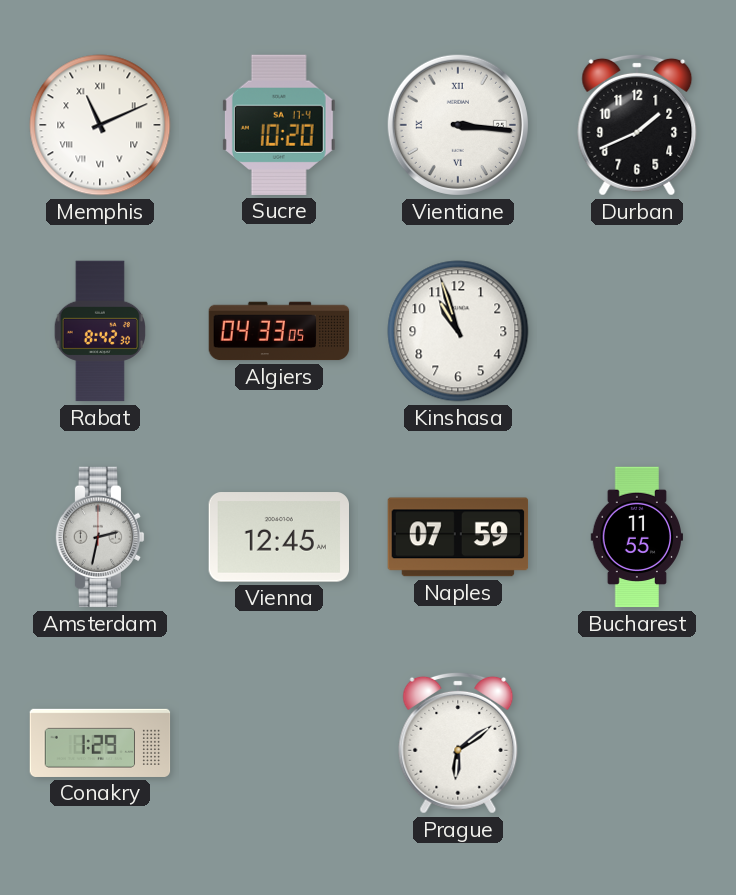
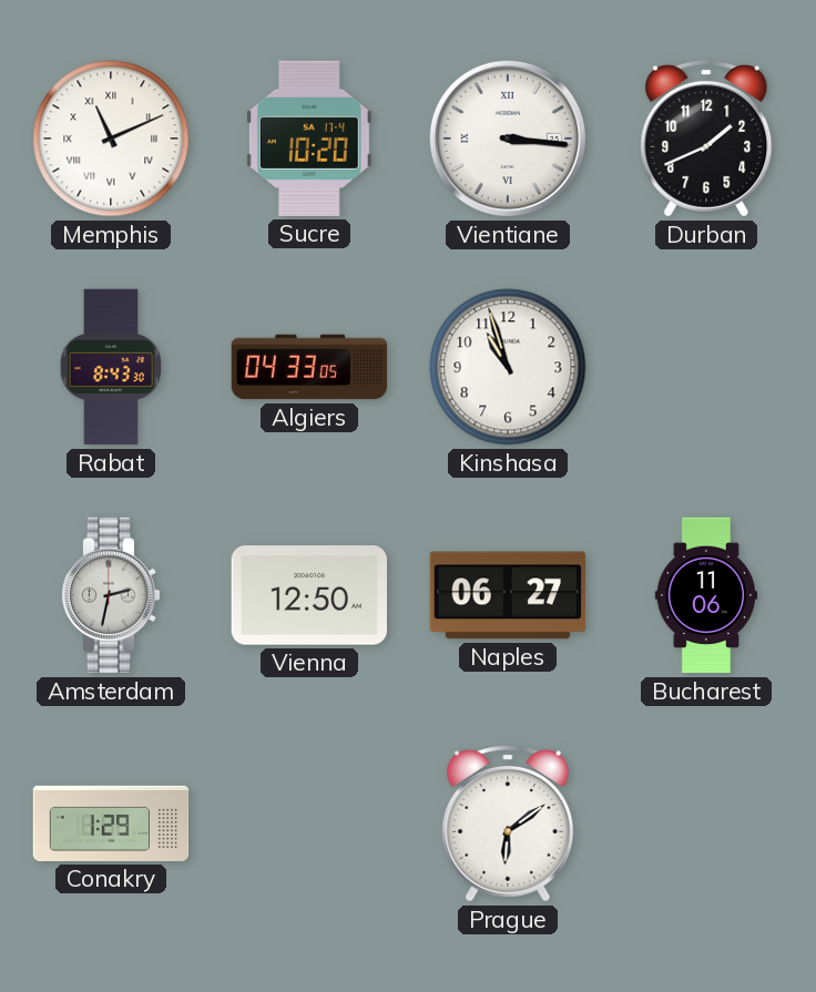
Rabat: 8:42 -> 8:43 (111, 367)
Vienna: 12:45 -> 12:50 (308, 595)
Naples: 07:59 -> 06:27 (508, 595)
Bucharest: 11:55 -> 11:06 (705, 595)
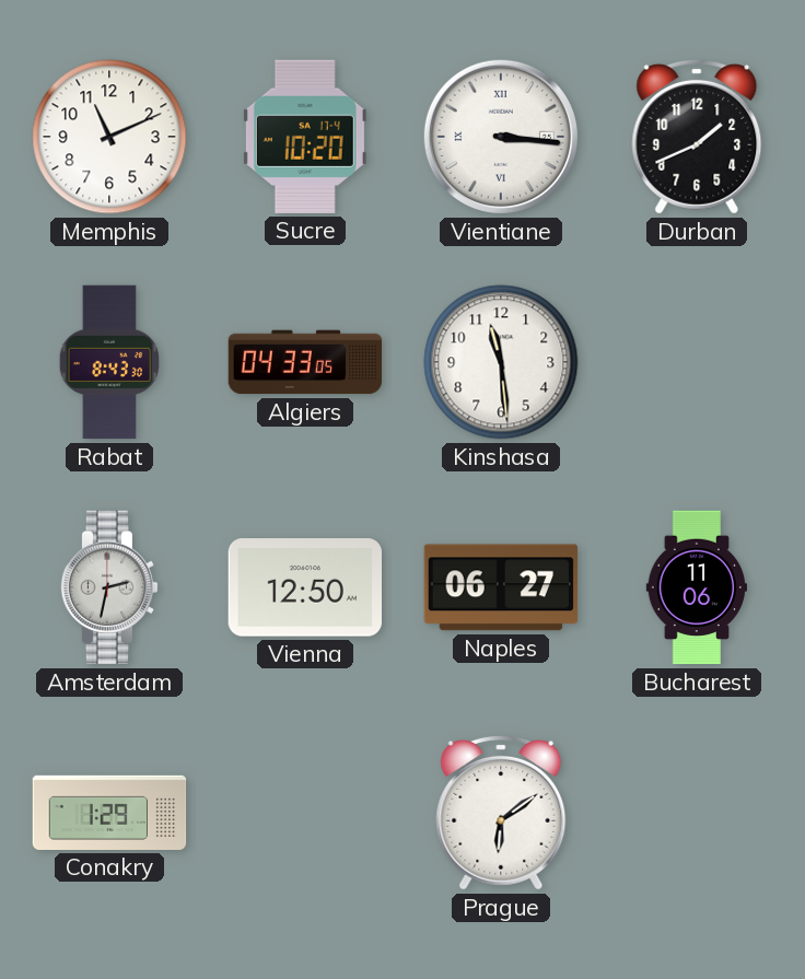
Memphis numerals: Roman -> Arabic (109, 137)
Kinshasa: 10:57 -> 11:29 (501, 362)
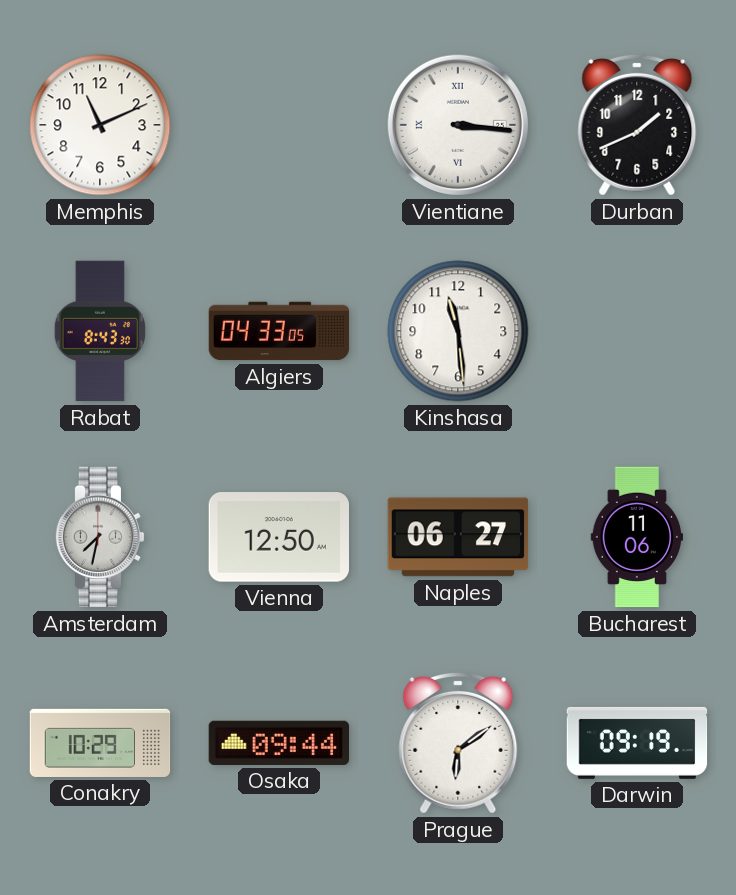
Sucre: 10:20 -> none (305, 137)
Amsterdam: 2:32 -> 7:32 (100, 537)
Conakry: 1:29 -> 10:29 (100, 743)
Osaka: none -> 09:44 (279, 743)
Darwin: none -> 09:19 (637, 743)
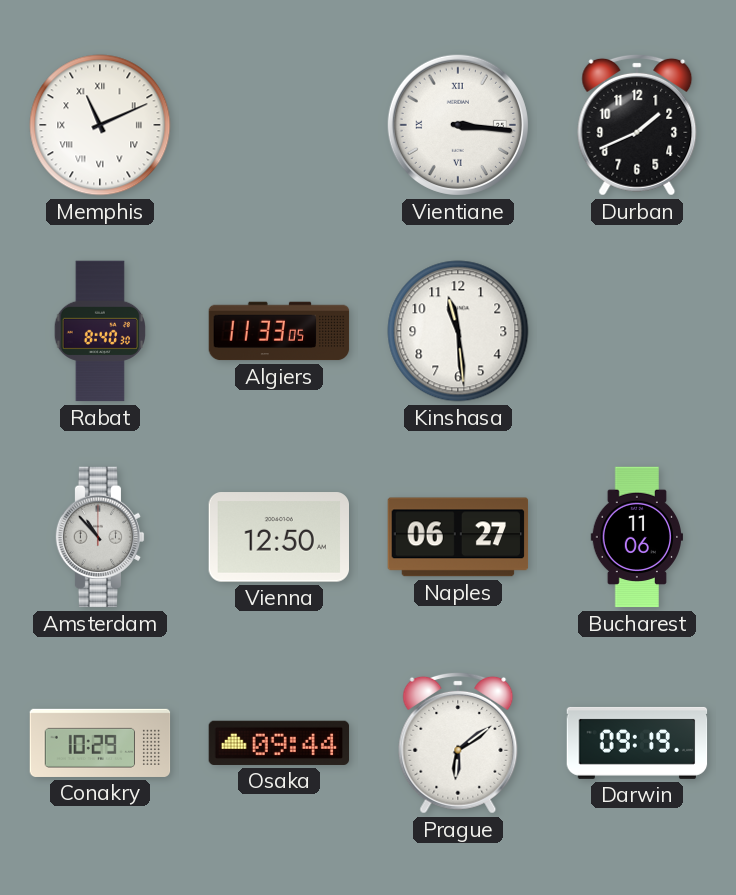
Memphis numerals: Arabic -> Roman (100, 125)
Rabat: 8:43 -> 8:40 (100, 331)
Algiers: 04:33 -> 11:33 (279, 331)
Amsterdam: 7:32 -> 10:53 (100, 537)
